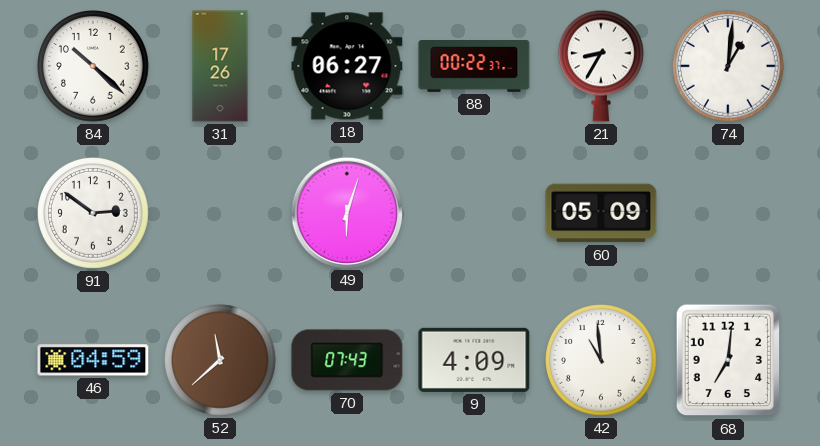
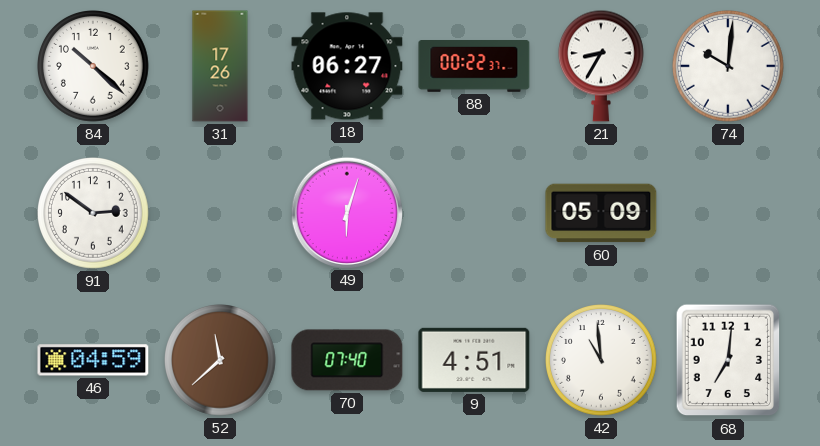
74: 1:01 -> 10:01 (729, 67)
70: 07:43 -> 07:40 (347, 360)
9: 4:09 -> 4:51 (474, 360)
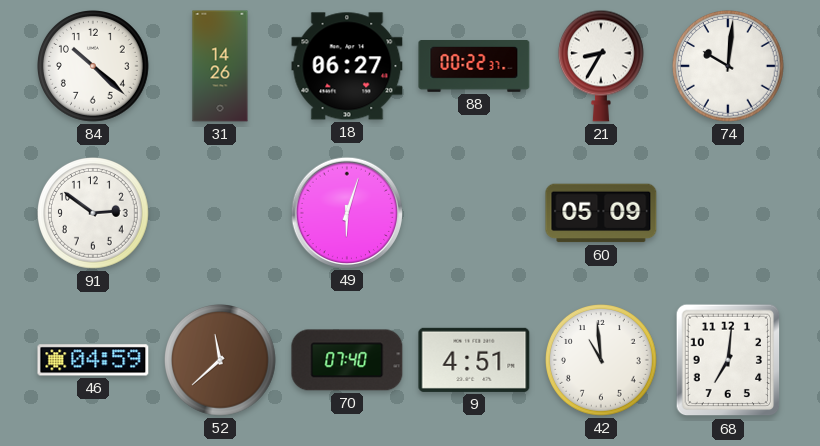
31: 17:26 -> 14:26 (220, 66)
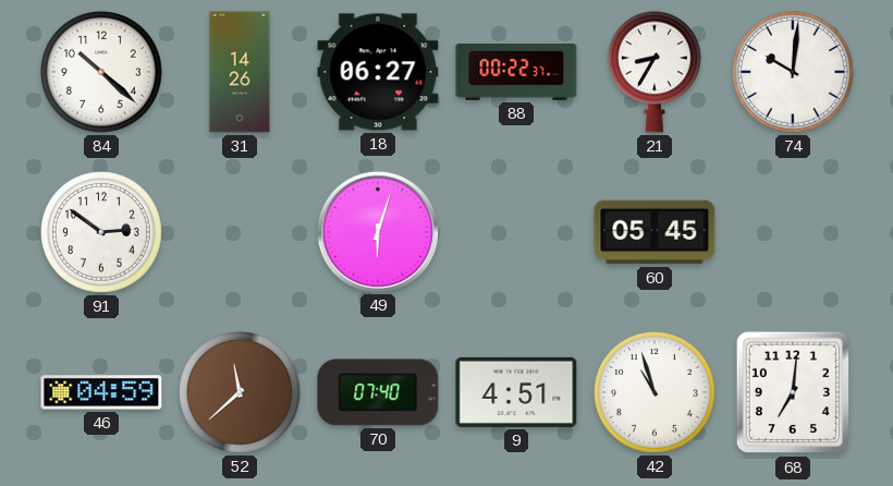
60: 05:09 -> 05:45 (655, 232)
42: 10:59 -> 10:57 (656, 393)
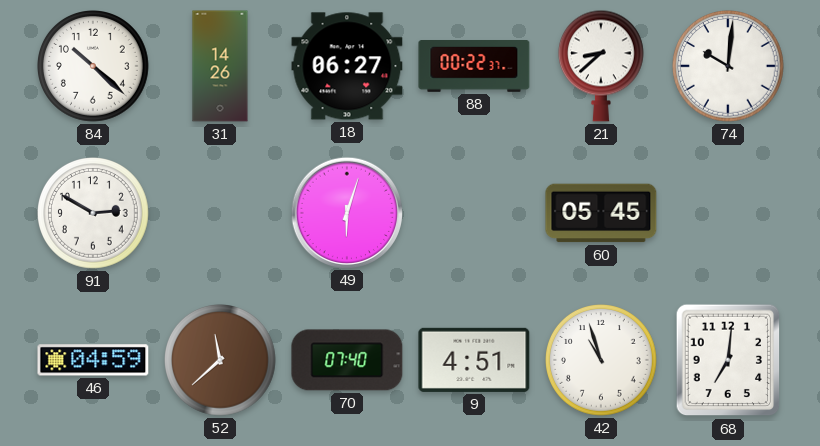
21: 8:35 -> 8:38 (601, 66)
91: 2:51 -> 2:50 (94, 214)
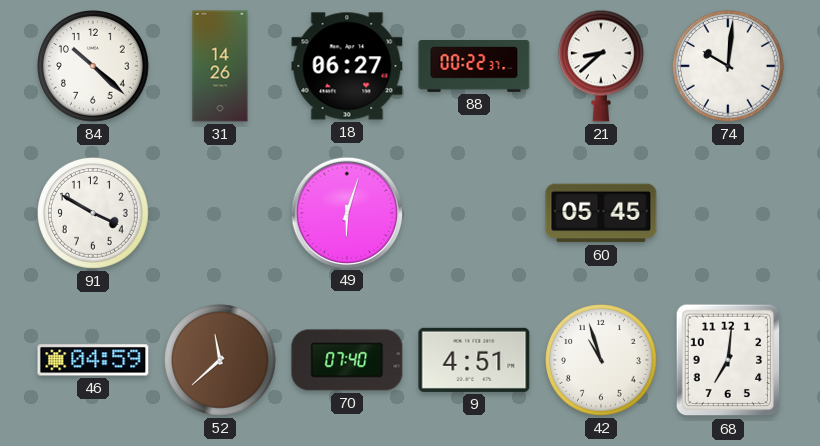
91: 2:50 -> 3:50 (94, 214)
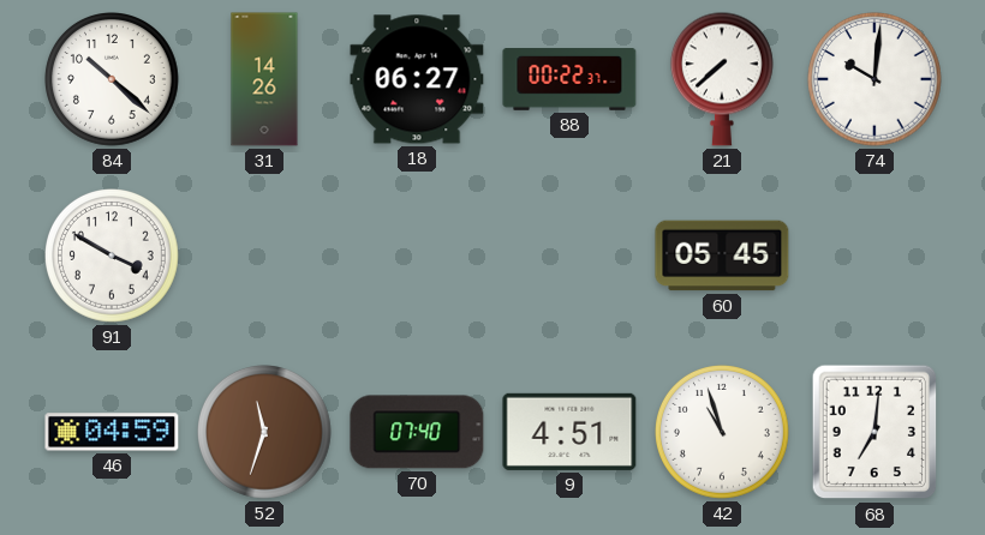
21: 8:38 -> 7:38 (722, 79)
49: 6:03 -> none (346, 212)
52: 11:38 -> 11:33 (265, 433)
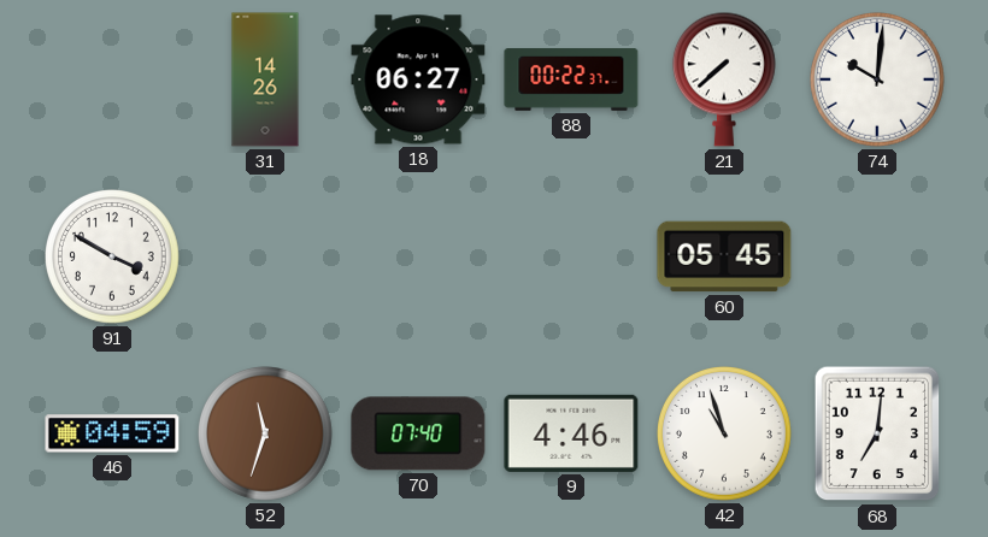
84: 10:22 -> none (113, 80)
9: 4:51 -> 4:46 (571, 433)
